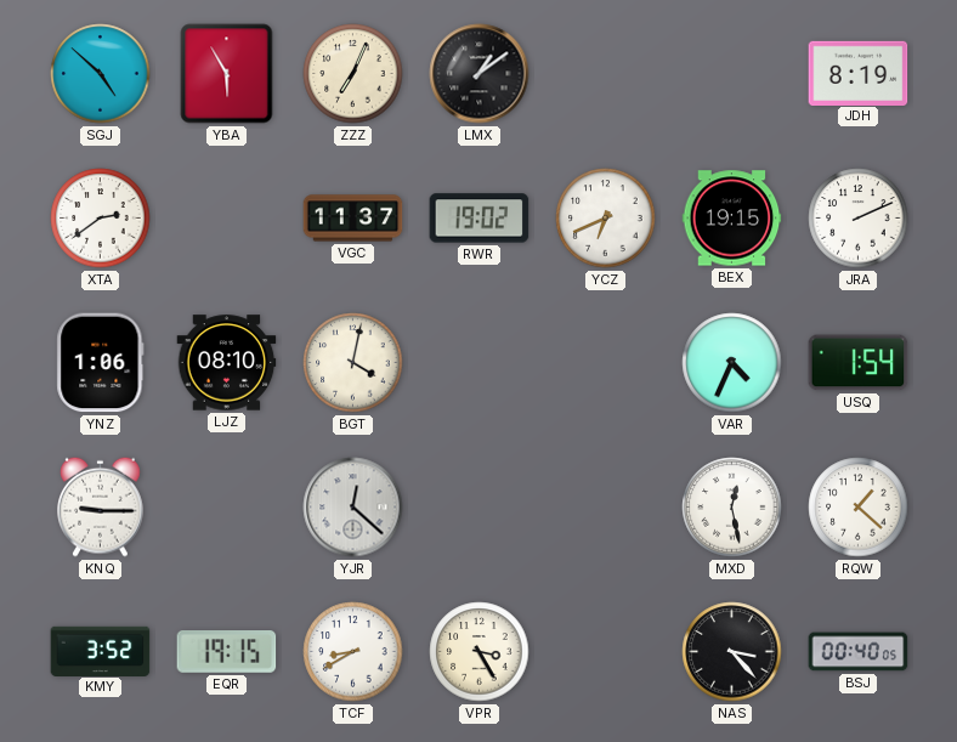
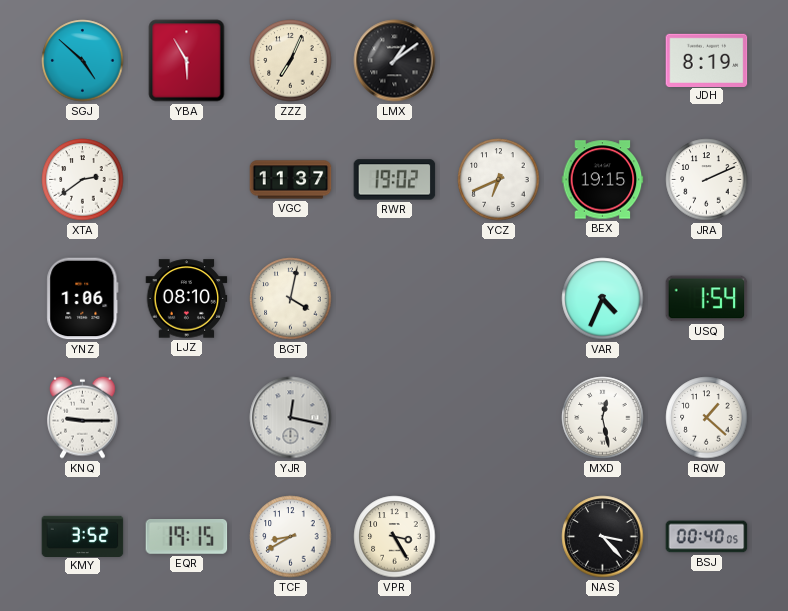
YJR: 12:22 -> 12:17 (291, 418)
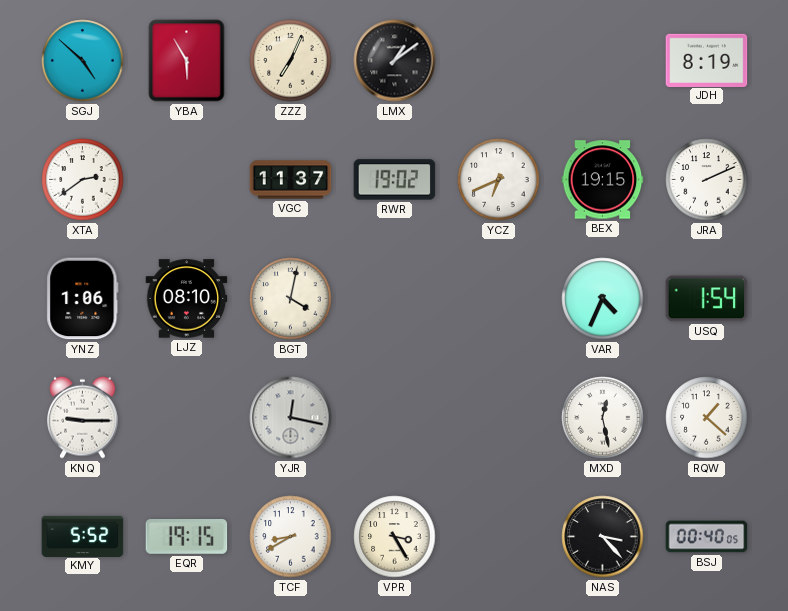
KMY: 3:52 -> 5:52 (83, 536)
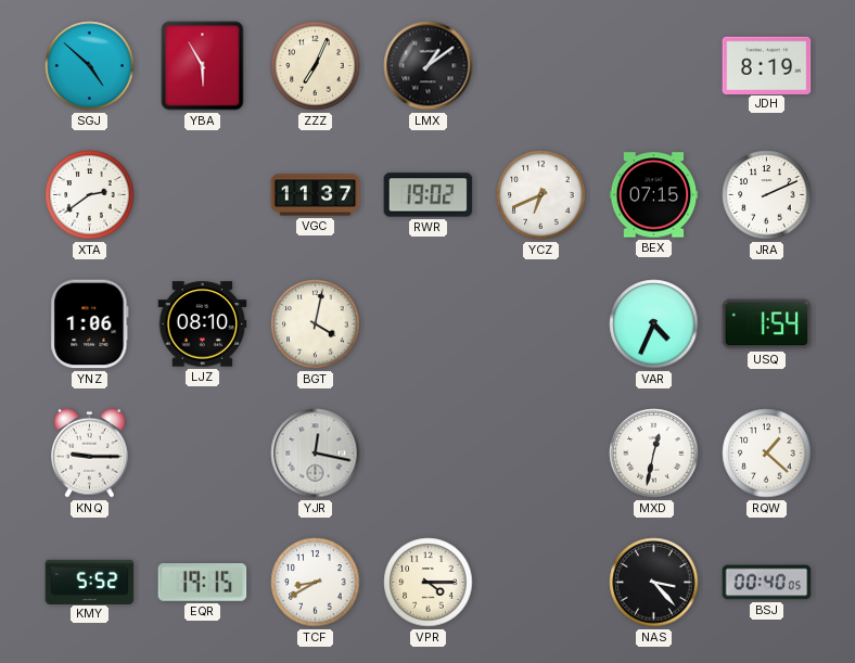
BEX: 19:15 -> 07:15 (654, 195)
MXD: 12:28 -> 12:32 (654, 454)
VPR: 3:25 -> 4:15 (429, 583)
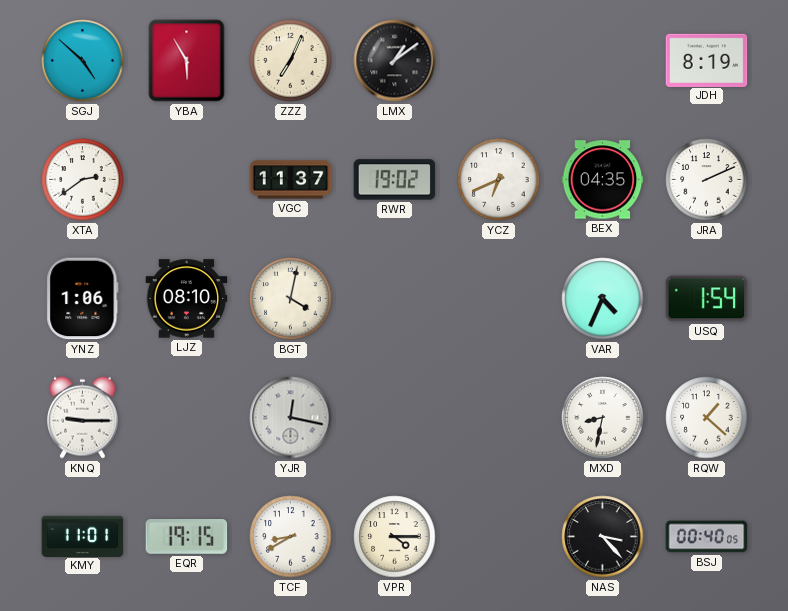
BEX: 07:15 -> 04:35 (603, 180)
MXD: 12:32 -> 8:32 (603, 418)
KMY: 5:52 -> 11:01 (83, 536)
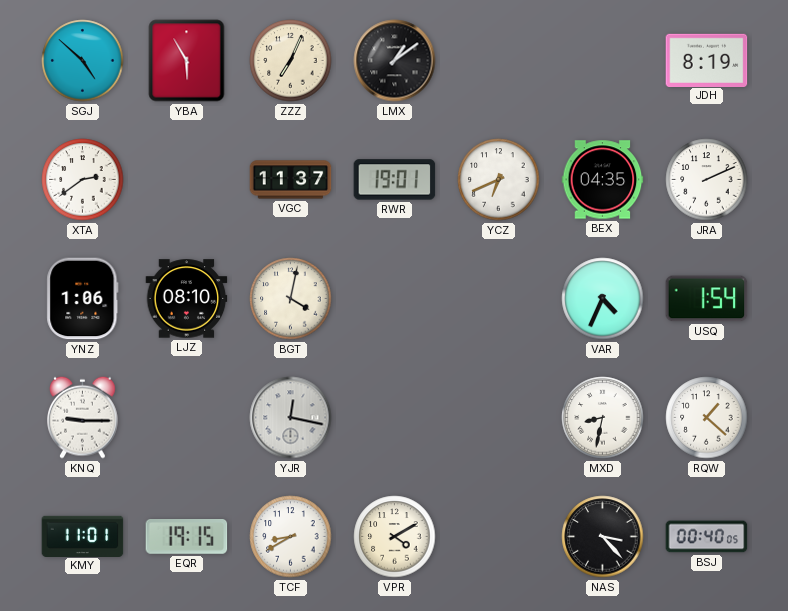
RWR: 19:02 -> 19:01 (395, 180)
VPR: 4:15 -> 4:10 (395, 537)
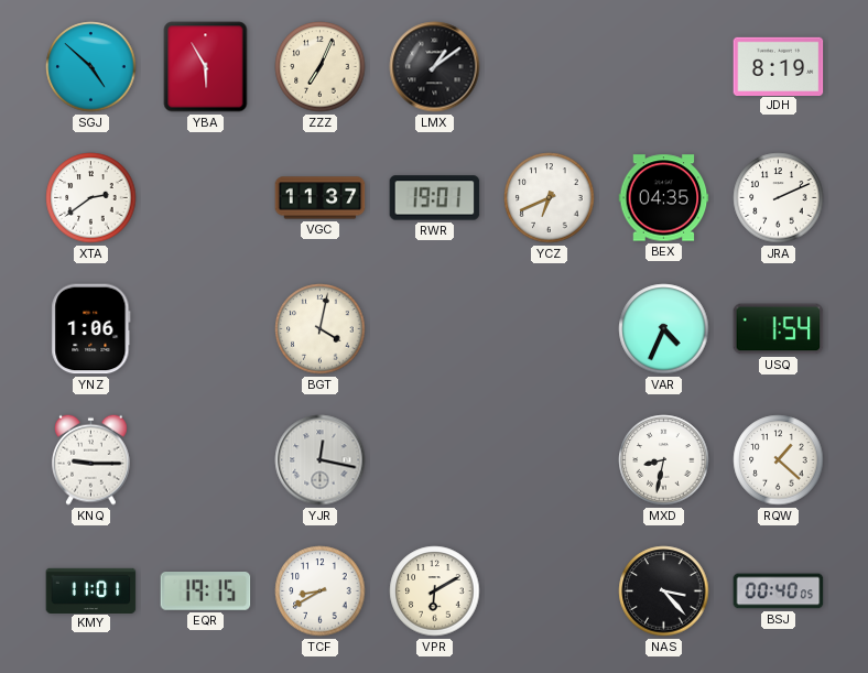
LJZ: 08:10 -> none (187, 299)
VPR: 4:10 -> 6:10 (435, 591)
